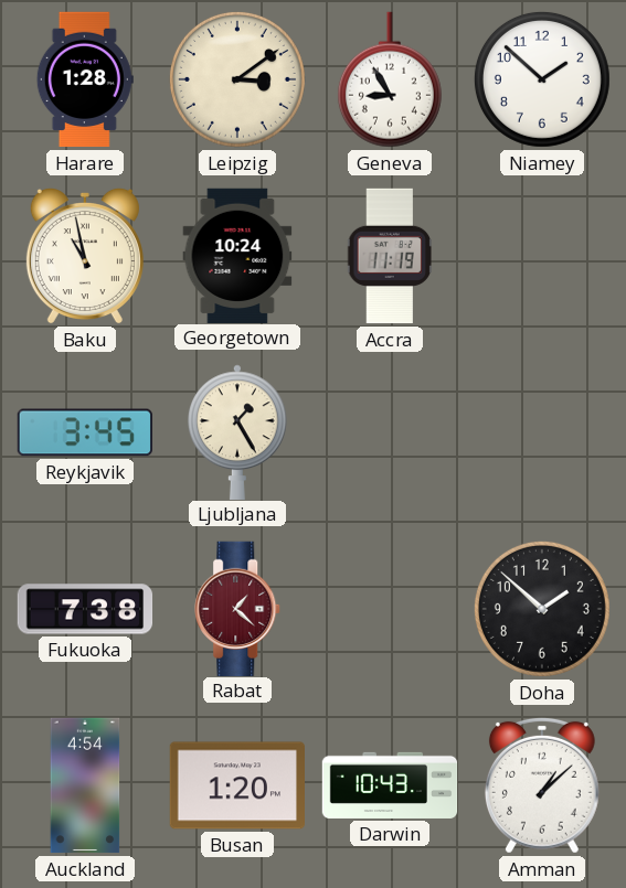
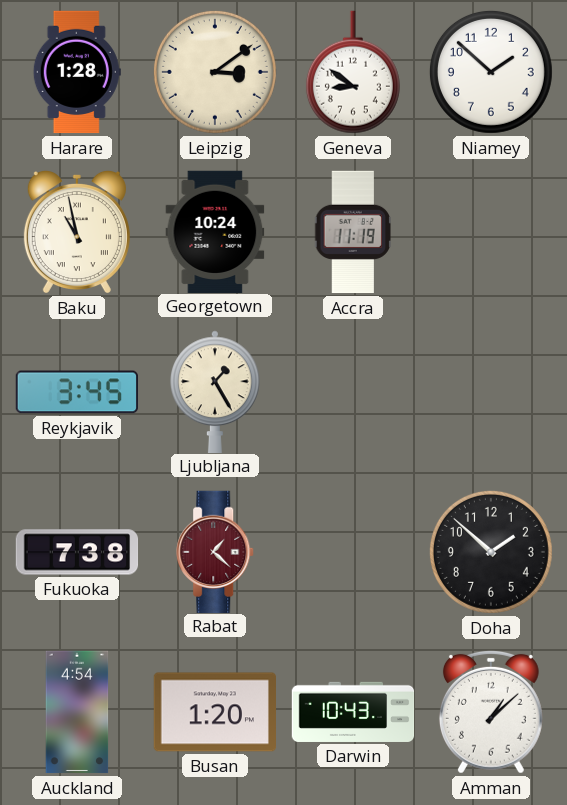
Geneva: 8:55 -> 8:51 (353, 72)
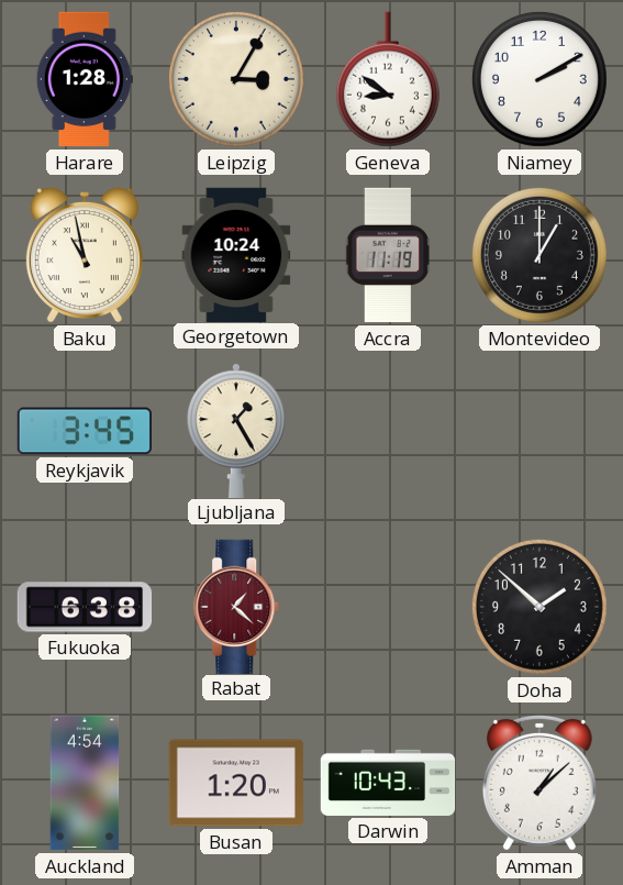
Leipzig: 3:09 -> 3:05 (236, 79)
Niamey: 1:52 -> 2:10 (539, 79)
Montevideo: none -> 1:00 (539, 255)
Fukuoka: 7:38 -> 6:38 (85, 607)
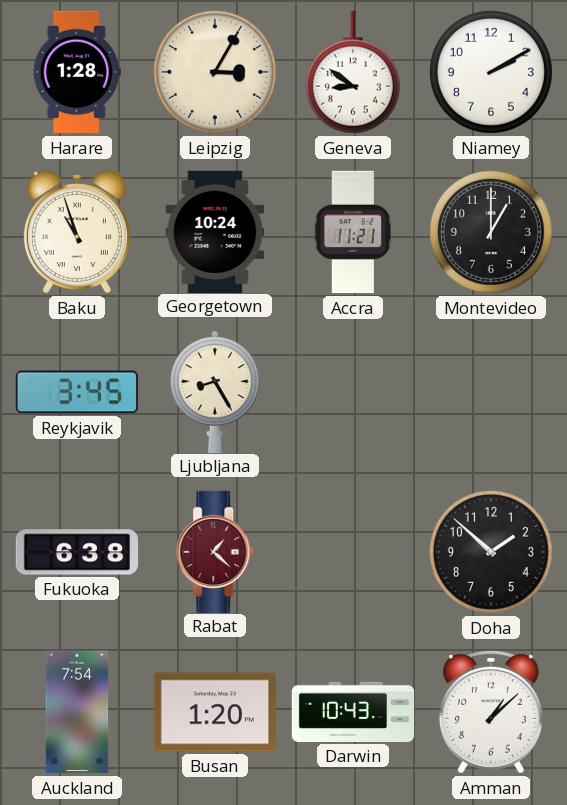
Baku: 10:58 -> 10:57 (77, 232)
Accra: 11:19 -> 11:21 (352, 232)
Ljubljana: 1:25 -> 8:25 (216, 391)
Auckland: 4:54 -> 7:54 (77, 712)
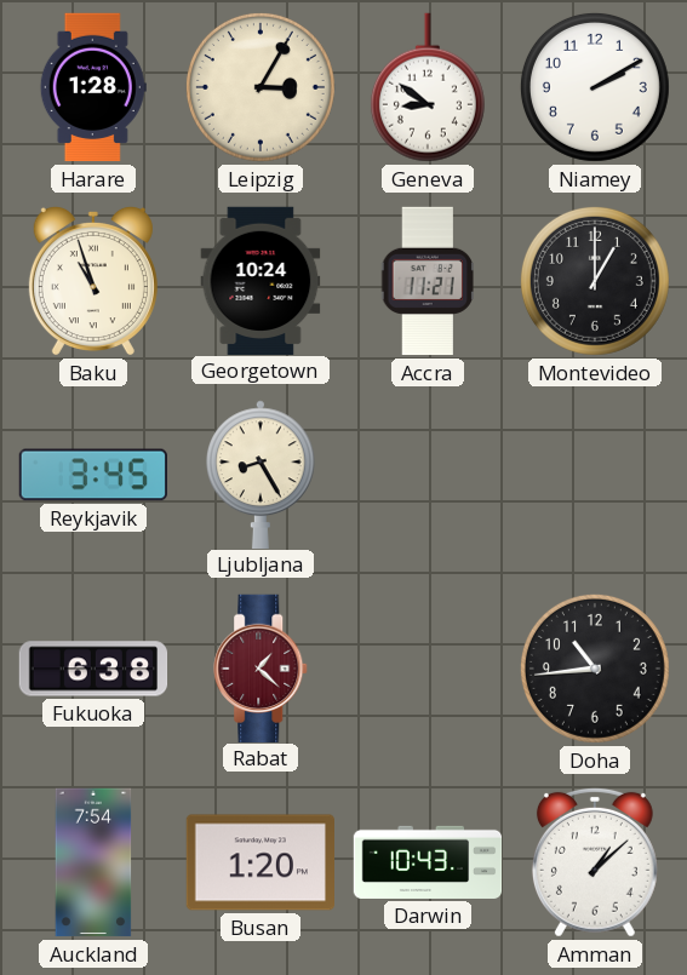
Doha: 1:52 -> 10:44 (595, 669)
